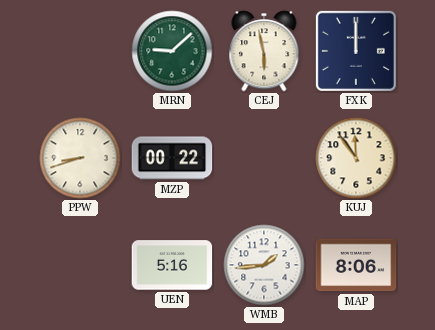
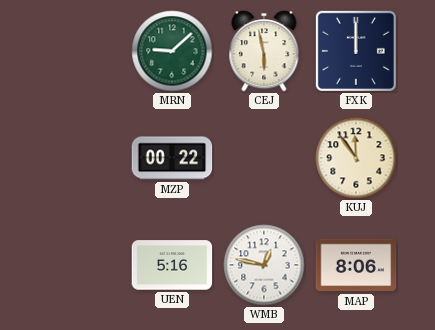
PPW: 8:42 -> none (80, 158)
WMB: 1:44 -> 12:47 (264, 265)
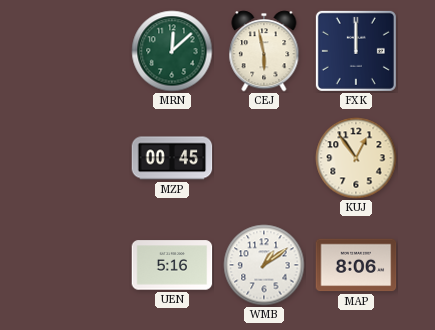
MRN: 9:08 -> 12:08 (172, 51)
MZP: 00:22 -> 00:45 (172, 158)
KUJ: 11:54 -> 12:54 (356, 158)
WMB: 12:47 -> 1:09 (264, 265)
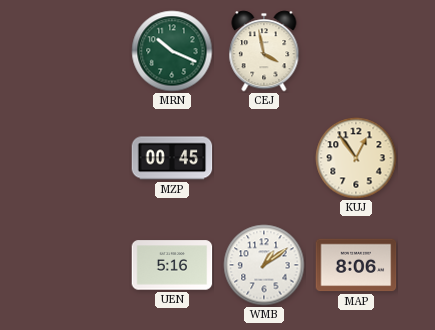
MRN: 12:08 -> 10:19 (172, 51)
CEJ: 5:58 -> 3:58 (264, 51)
FXK: 12:00 -> none (356, 51)
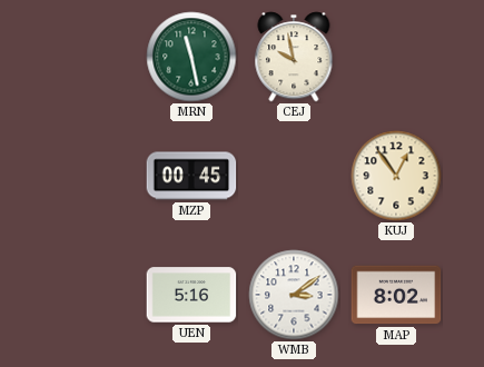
MRN: 10:19 -> 11:28 (191, 57)
CEJ: 3:58 -> 9:58 (294, 57)
WMB: 1:09 -> 3:09 (294, 295)
MAP: 8:06 -> 8:02 (396, 295)
